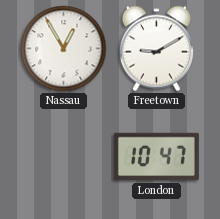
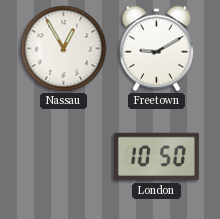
London: 10:47 -> 10:50 (156, 157)
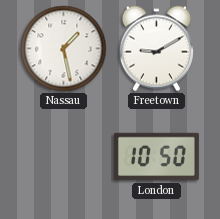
Nassau: 12:55 -> 1:28 (64, 49)
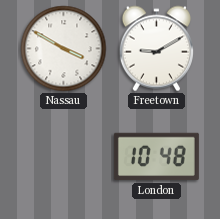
Nassau: 1:28 -> 3:50 (64, 49)
London: 10:50 -> 10:48 (156, 157)
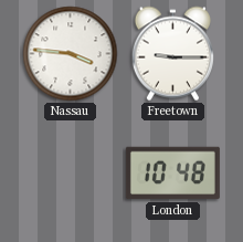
Nassau: 3:50 -> 3:46 (71, 54)
Freetown: 9:10 -> 9:15 (172, 54)
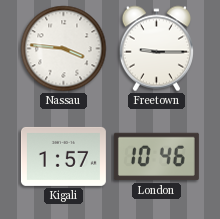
Kigali: none -> 1:57 (63, 156)
London: 10:48 -> 10:46 (156, 157)
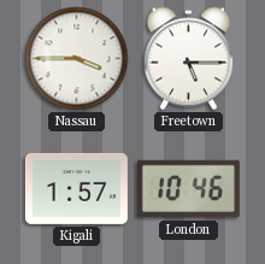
Nassau: 3:46 -> 3:45 (77, 59)
Freetown: 9:15 -> 5:15 (188, 59)
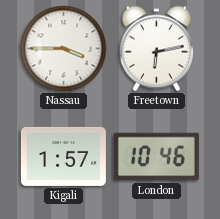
Freetown: 5:15 -> 6:13 (156, 49)
